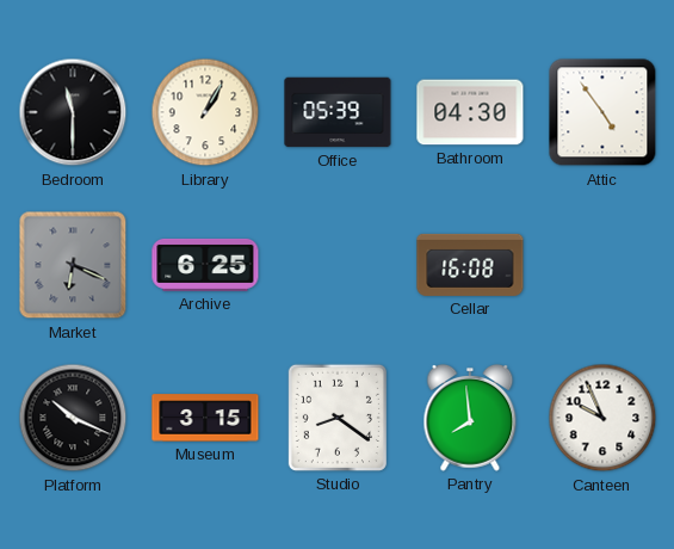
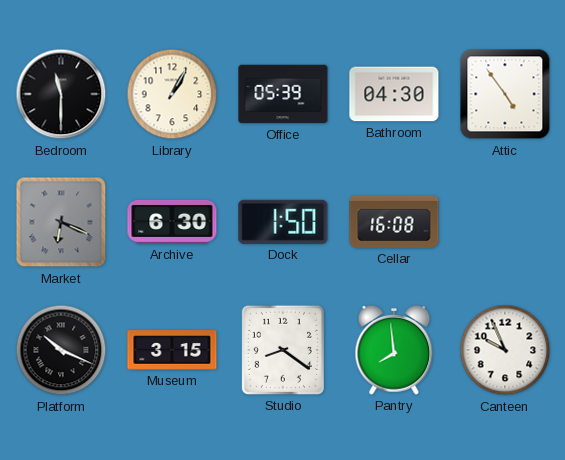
Archive: 6:25 -> 6:30 (172, 222)
Dock: none -> 1:50 (283, 222)
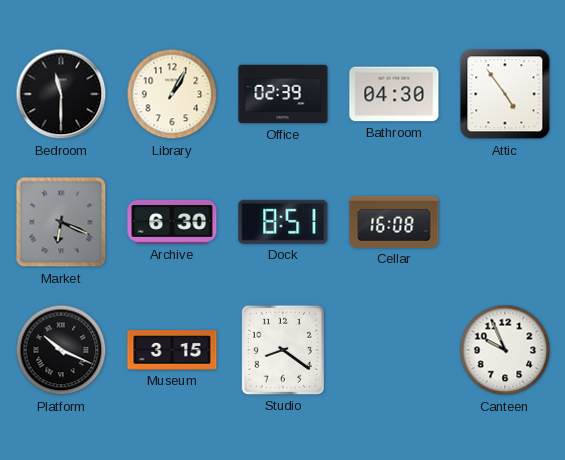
Office: 05:39 -> 02:39 (283, 94)
Dock: 1:50 -> 8:51 (283, 222)
Pantry: 7:59 -> none (394, 350)
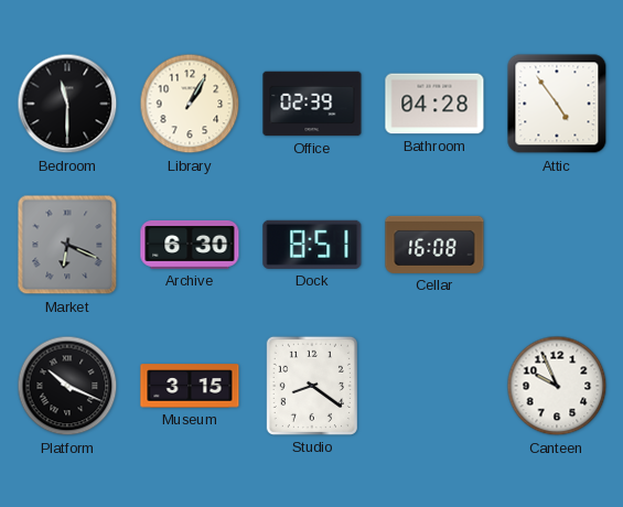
Bathroom: 04:30 -> 04:28 (434, 104)
